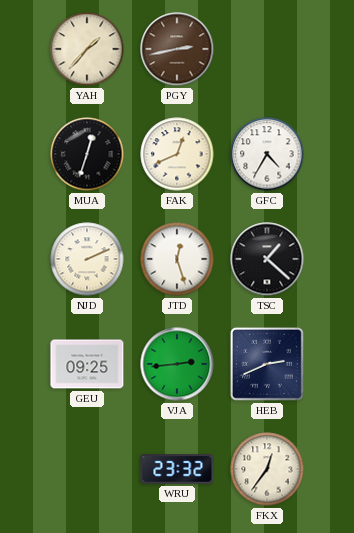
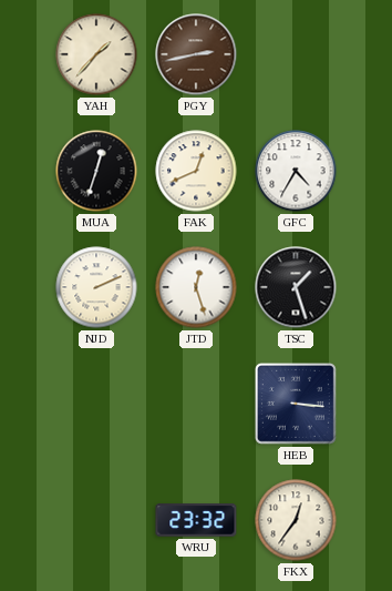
TSC: 1:22 -> 1:27 (296, 287)
GEU: 09:25 -> none (87, 364)
VJA: 2:44 -> none (177, 364)
HEB: 2:41 -> 3:16 (296, 404)
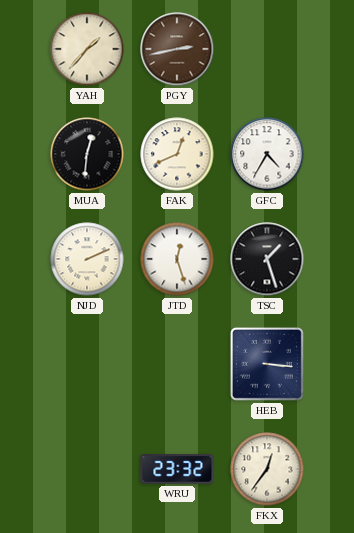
MUA: 12:33 -> 12:31 (87, 154)
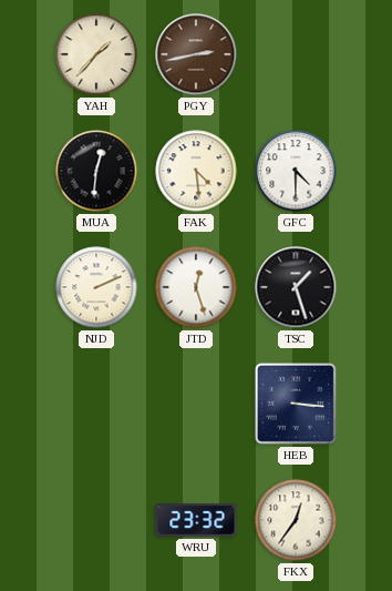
FAK: 12:41 -> 4:29 (196, 171)
GFC: 4:35 -> 4:30 (296, 171)
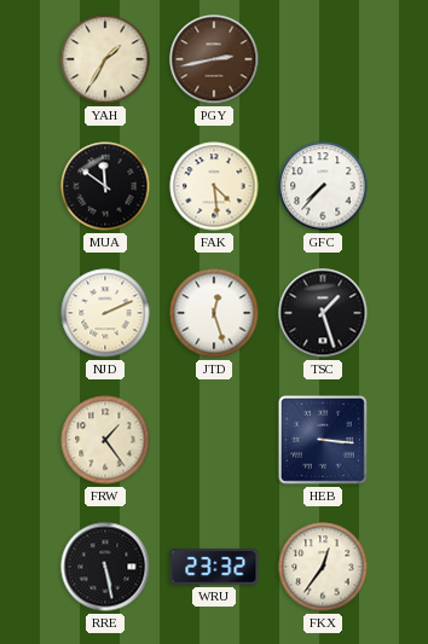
YAH: 1:37 -> 1:35 (105, 59)
MUA: 12:31 -> 11:51 (105, 186)
GFC: 4:30 -> 7:37 (323, 186)
FRW: none -> 1:24 (105, 440)
RRE: none -> 5:28 (105, 567)
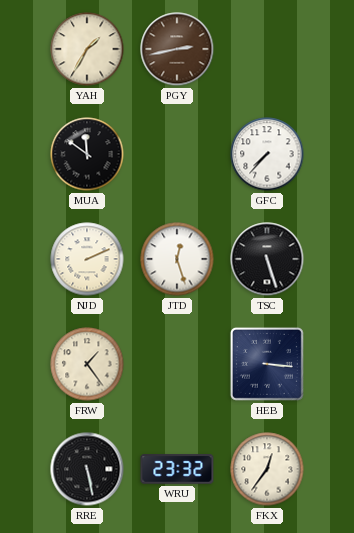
FAK: 4:29 -> none (214, 186)
TSC: 1:27 -> 5:27 (267, 259)
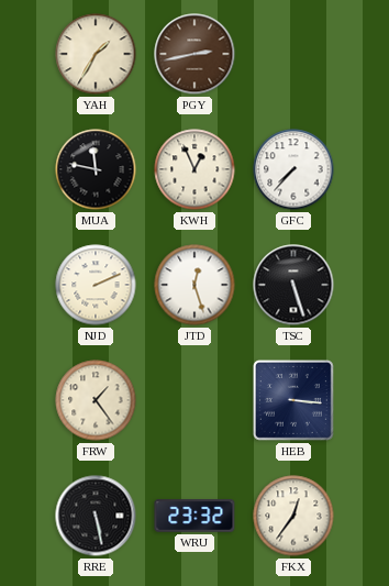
MUA: 11:51 -> 11:47 (96, 169)
KWH: none -> 12:56 (194, 169)
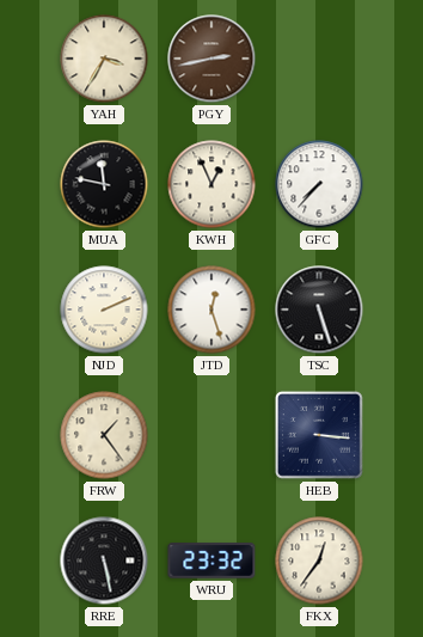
YAH: 1:35 -> 3:35 (104, 59)
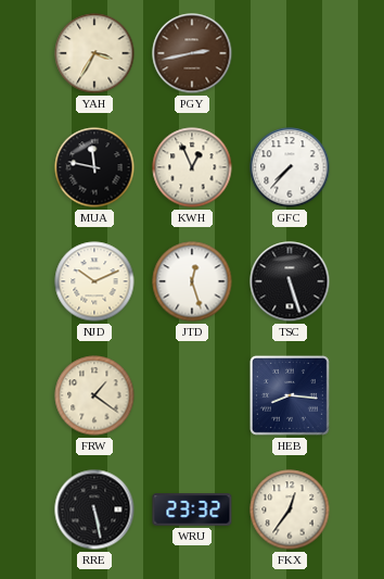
NJD: 2:11 -> 10:11 (94, 281)
FRW: 1:24 -> 1:21 (94, 395)
HEB: 3:16 -> 8:16 (290, 395)
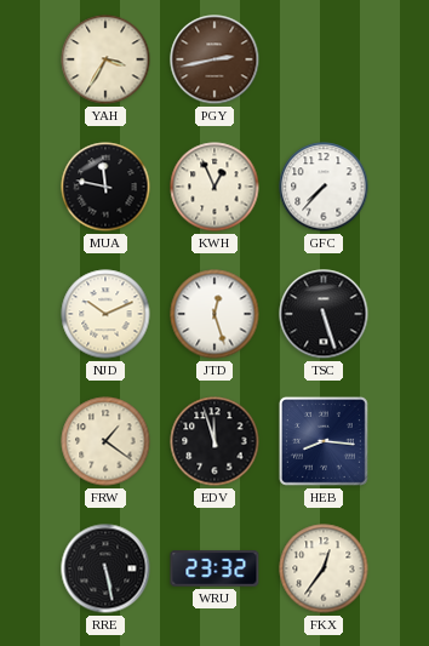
EDV: none -> 11:57 (215, 441)
